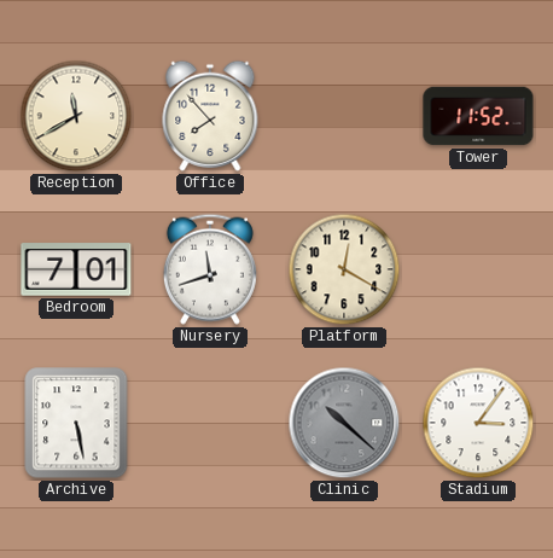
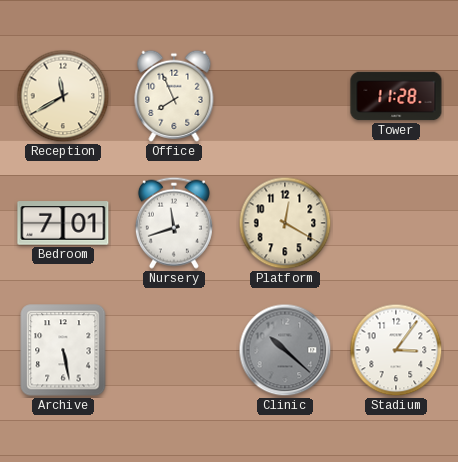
Office: 7:53 -> 7:56 (174, 96)
Tower: 11:52 -> 11:28 (396, 96)
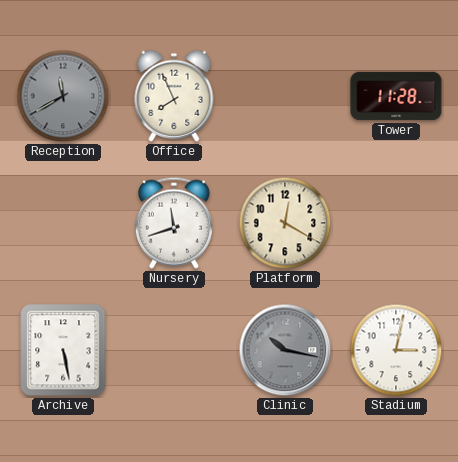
Reception dial: cream -> grey (63, 96)
Bedroom: 7:01 -> none (63, 223)
Clinic: 10:22 -> 10:17 (285, 350)
Stadium: 3:06 -> 3:02 (396, 350)
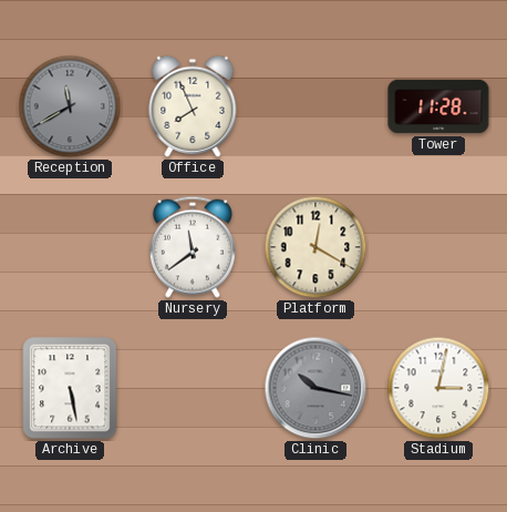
Nursery: 11:42 -> 11:39 (193, 247)
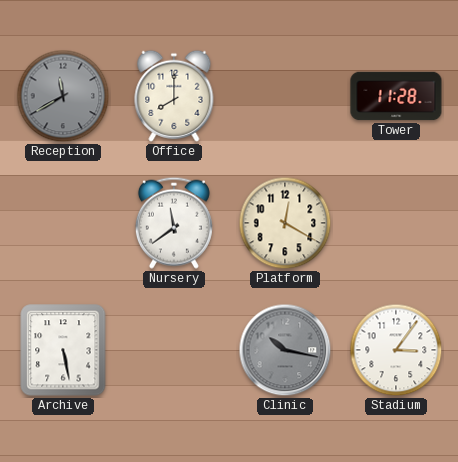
Office: 7:56 -> 8:00 (174, 96)
Stadium: 3:02 -> 3:06 (396, 350)
